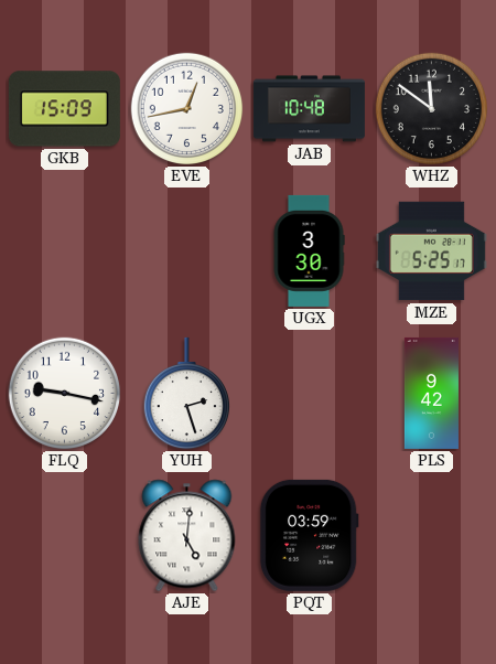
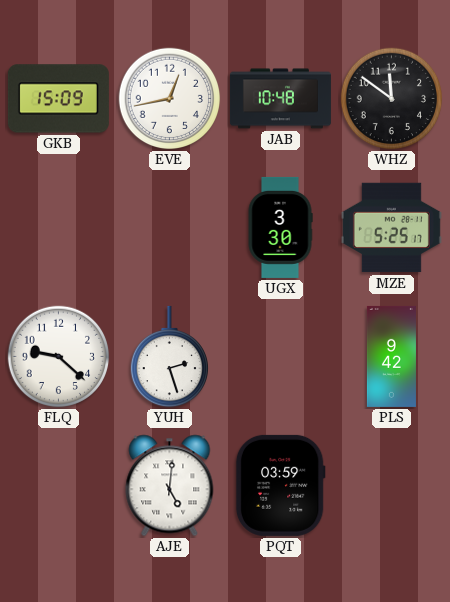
FLQ: 9:17 -> 9:22 (59, 357)
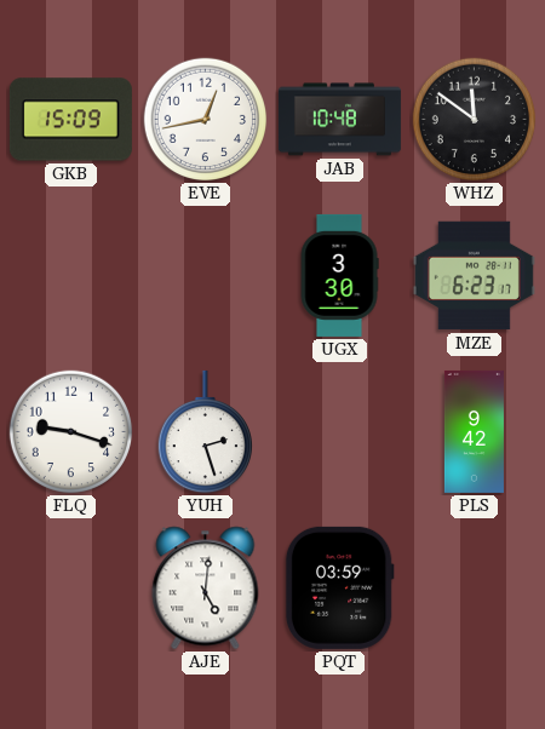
MZE: 5:25 -> 6:23 (474, 276)
FLQ: 9:22 -> 9:18 (71, 432)
